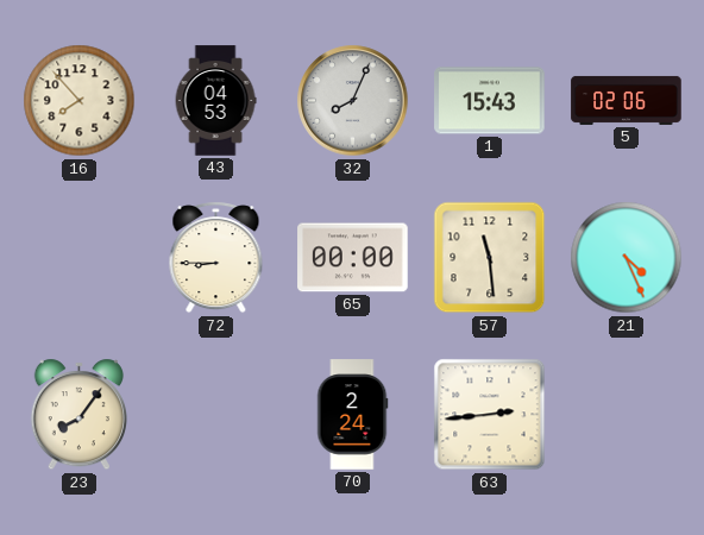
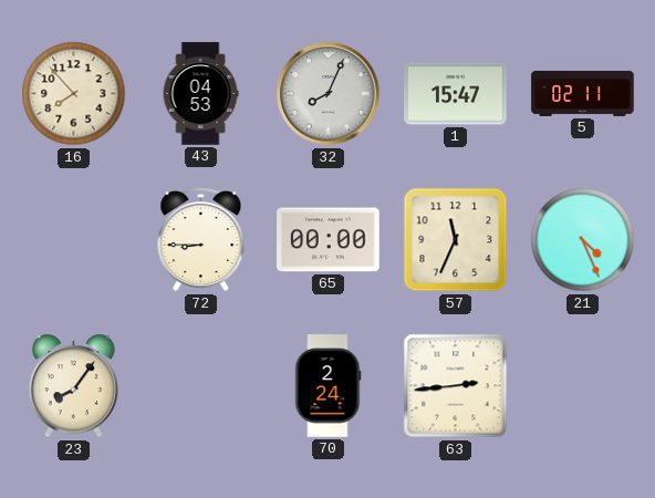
1: 15:43 -> 15:47 (456, 94)
5: 02:06 -> 02:11 (583, 93)
57: 11:29 -> 11:34 (456, 240)
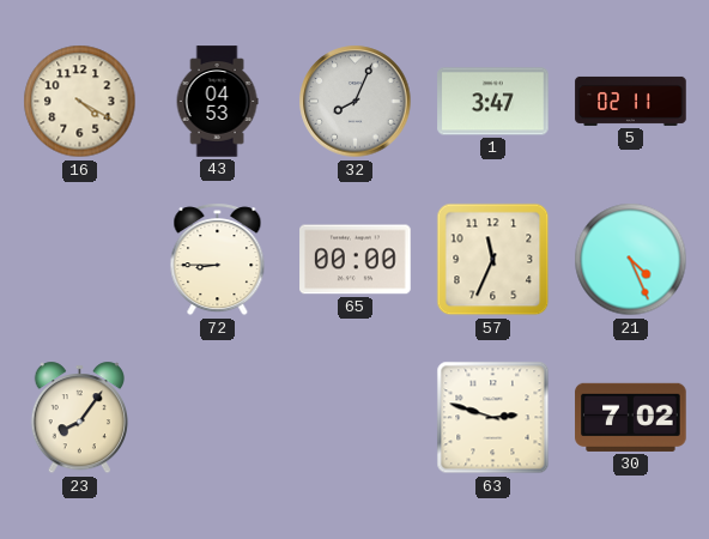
16: 7:53 -> 4:20 (80, 102)
1: 15:47 -> 3:47 (493, 102)
70: 2:24 -> none (327, 386)
63: 2:44 -> 2:48 (493, 418)
30: none -> 7:02 (631, 417)
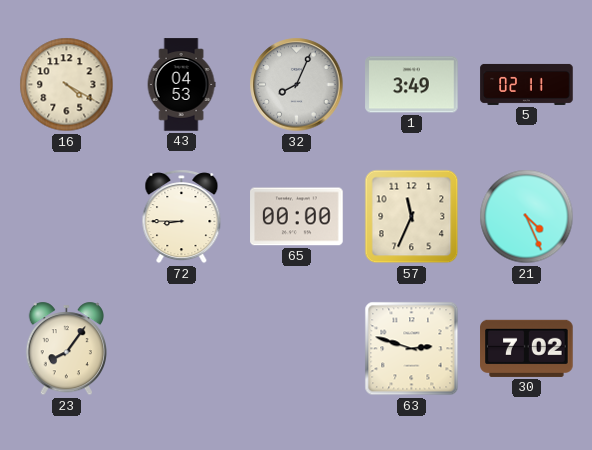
1: 3:47 -> 3:49 (412, 85)
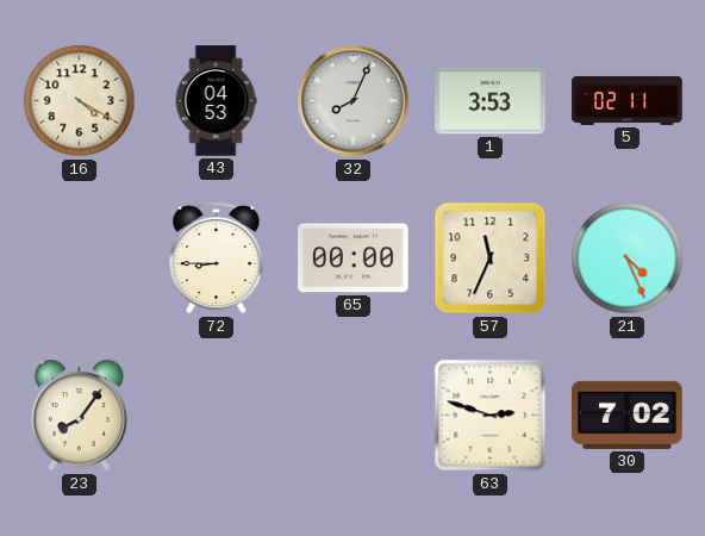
1: 3:49 -> 3:53 (491, 101)
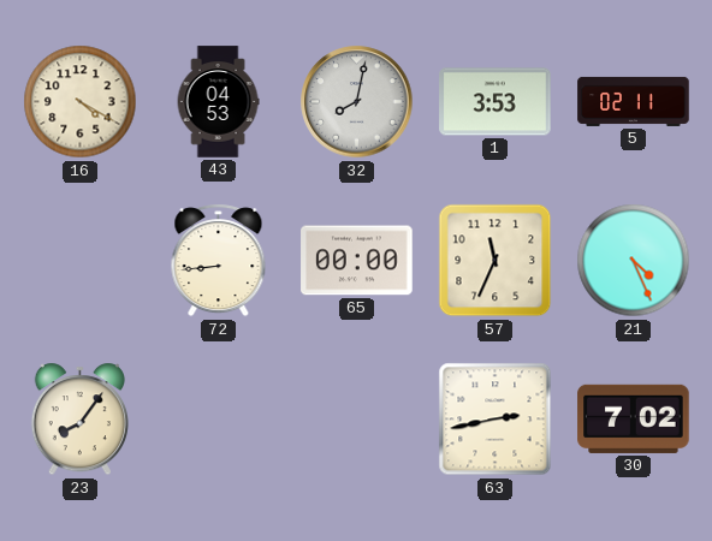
32: 8:04 -> 8:02 (357, 102)
72: 8:45 -> 8:44 (219, 261)
63: 2:48 -> 2:43 (496, 420)
